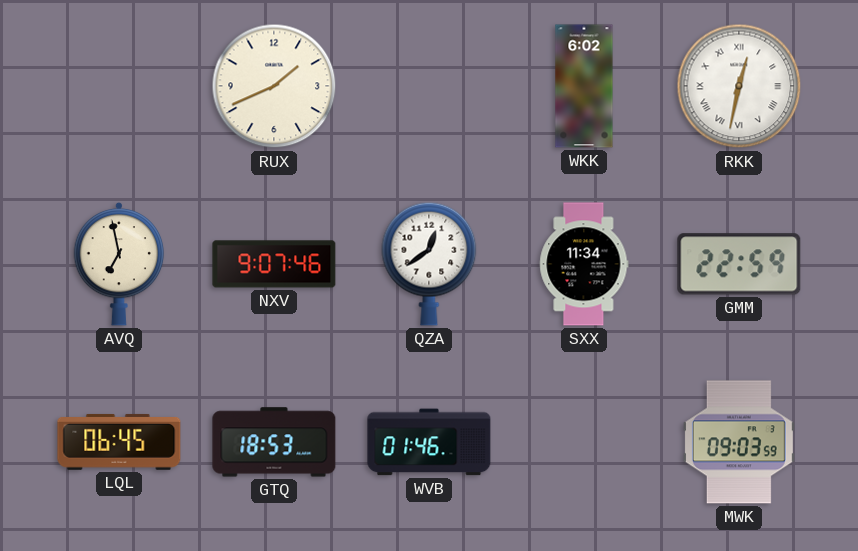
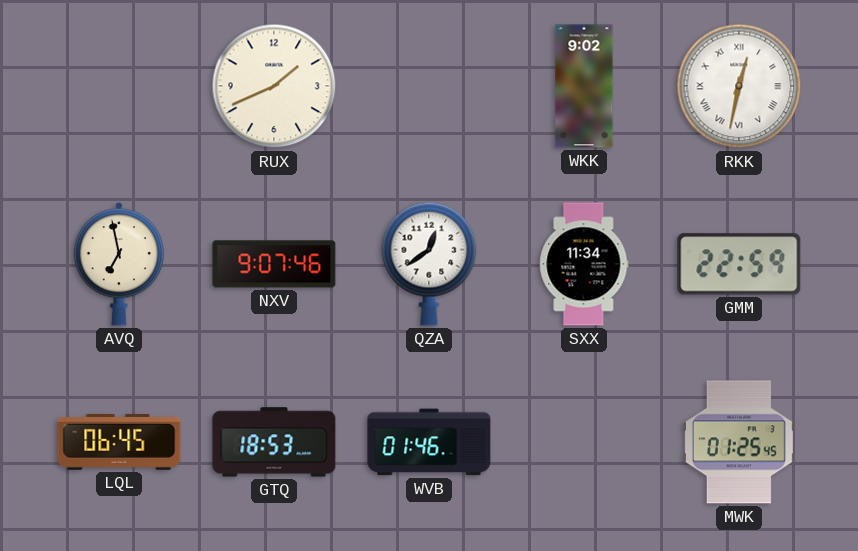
WKK: 6:02 -> 9:02 (584, 86)
MWK: 09:03 -> 01:25 (739, 442)
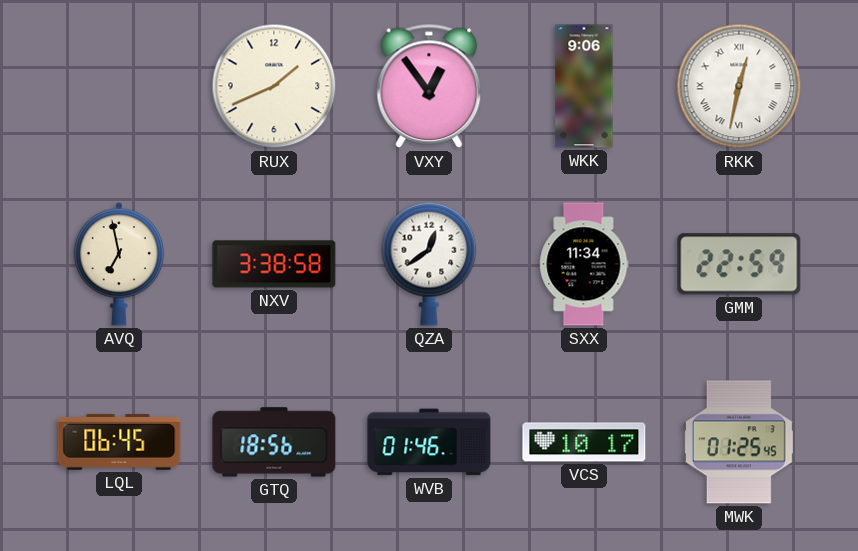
VXY: none -> 12:54 (429, 86)
WKK: 9:02 -> 9:06 (584, 86)
NXV: 9:07 -> 3:38 (274, 264)
GTQ: 18:53 -> 18:56 (274, 442)
VCS: none -> 10:17 (584, 442)
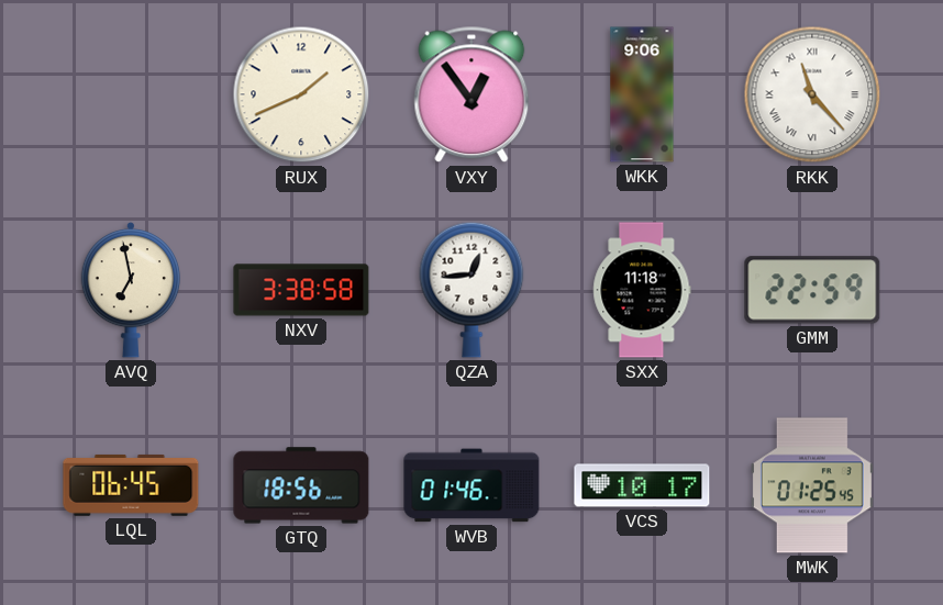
RKK: 12:32 -> 11:23 (812, 94)
QZA: 12:39 -> 12:44 (471, 290)
SXX: 11:34 -> 11:18 (642, 290)
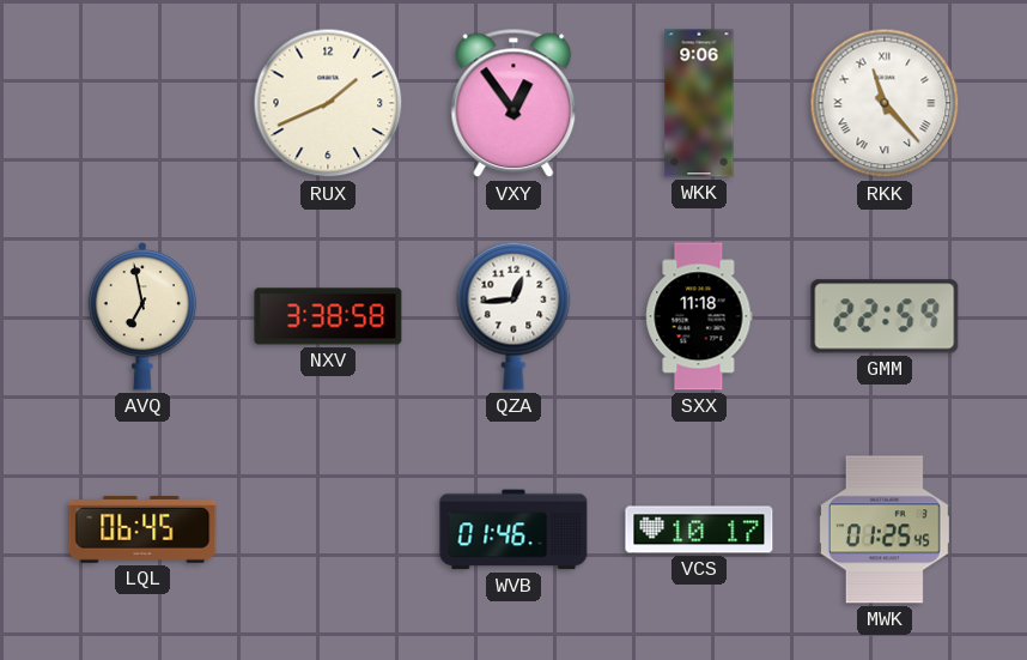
GTQ: 18:56 -> none (301, 485)
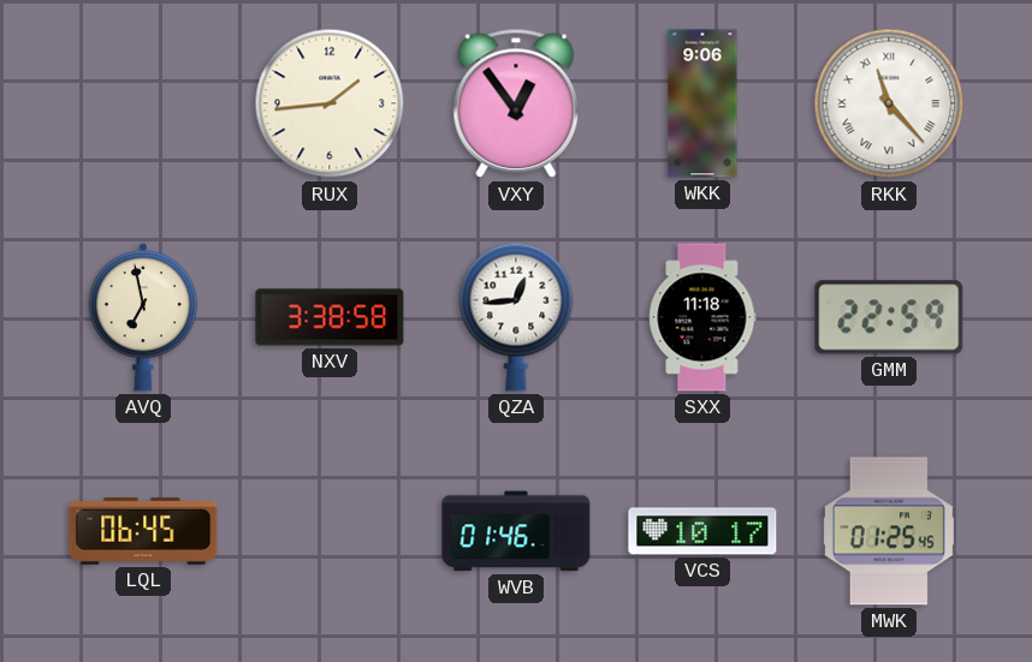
RUX: 1:41 -> 1:44 (330, 103)
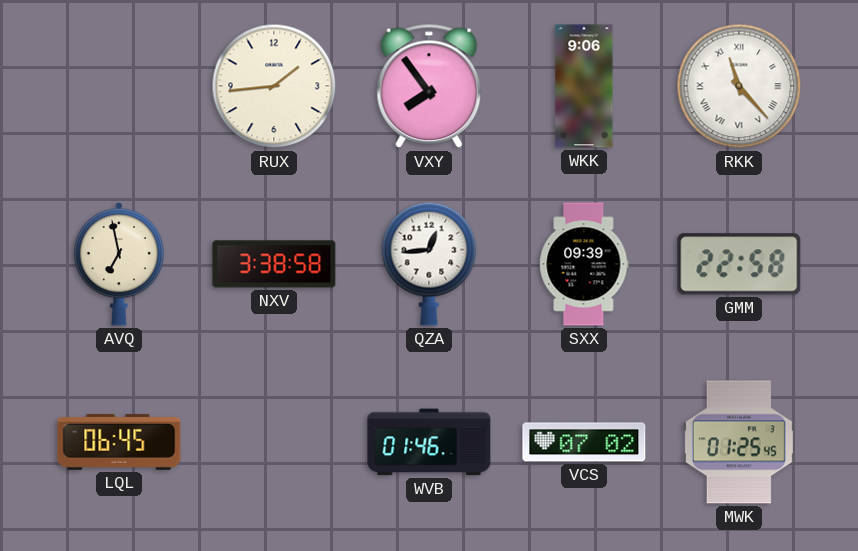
VXY: 12:54 -> 7:54 (429, 86)
SXX: 11:18 -> 09:39 (584, 264)
GMM: 22:59 -> 22:58 (739, 264)
VCS: 10:17 -> 07:02 (584, 442)
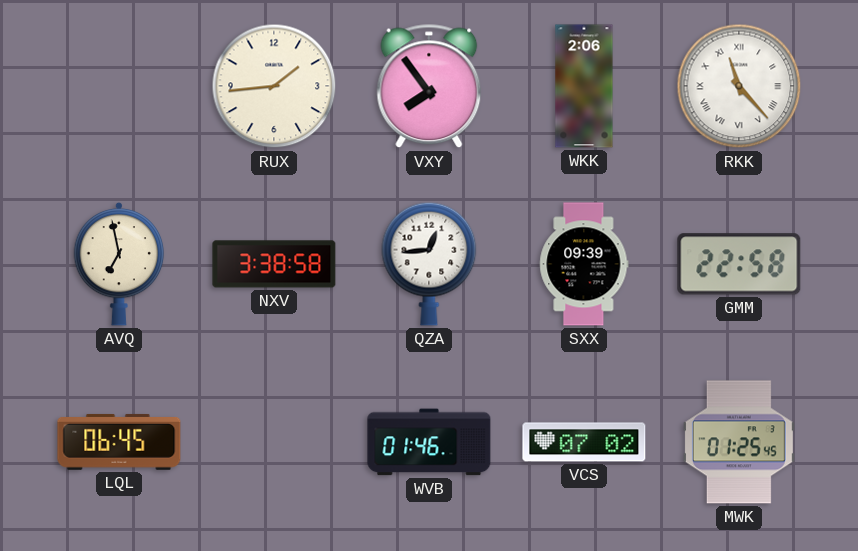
WKK: 9:06 -> 2:06 (584, 86)
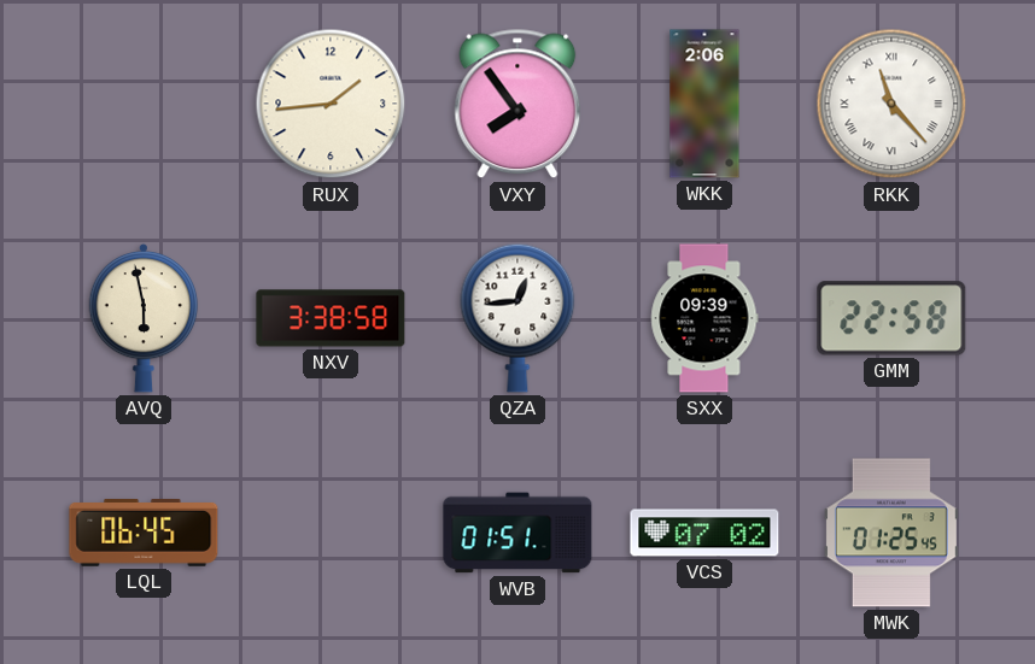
AVQ: 6:58 -> 5:58 (144, 318)
WVB: 01:46 -> 01:51 (517, 533)
